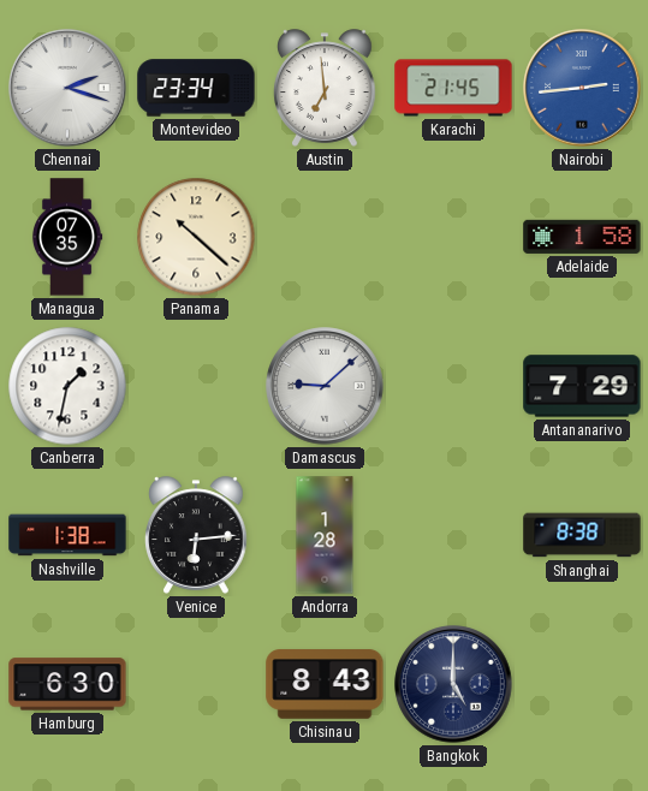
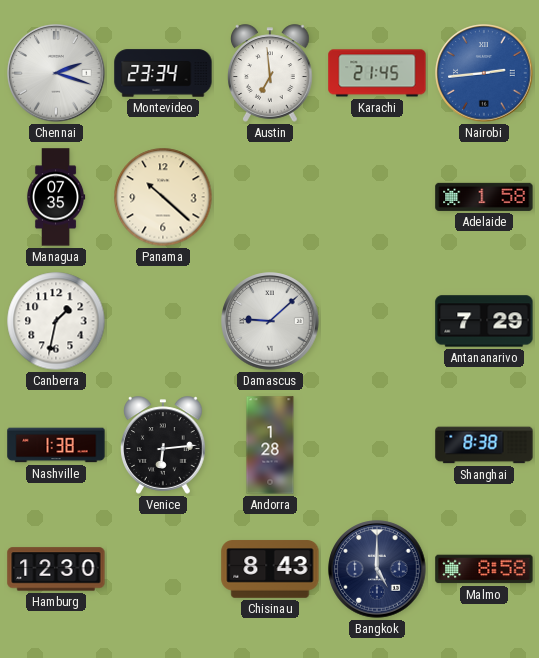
Hamburg: 6:30 -> 12:30 (56, 569)
Malmo: none -> 8:58 (484, 569)
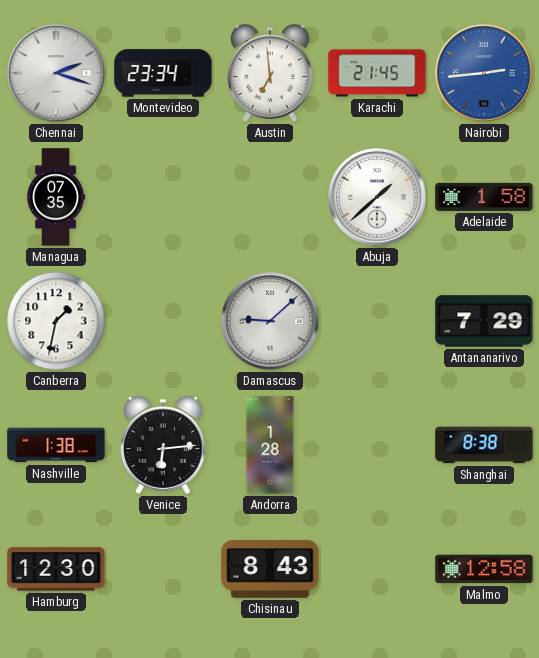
Panama: 10:22 -> none (163, 197)
Abuja: none -> 1:38 (377, 197)
Bangkok: 5:00 -> none (377, 569)
Malmo: 8:58 -> 12:58 (484, 569)
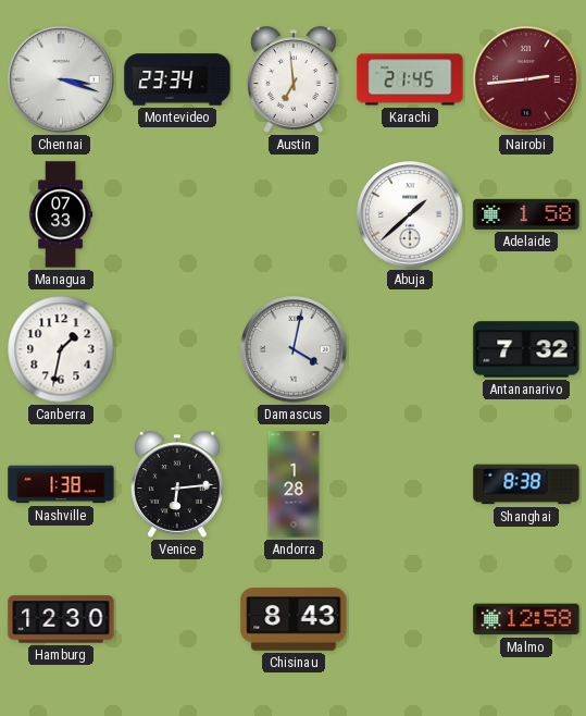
Chennai: 2:18 -> 3:18 (61, 79)
Nairobi dial: blue -> burgundy (526, 79)
Managua: 07:35 -> 07:33 (61, 214)
Damascus: 9:08 -> 4:02 (294, 349)
Antananarivo: 7:29 -> 7:32 (526, 349)
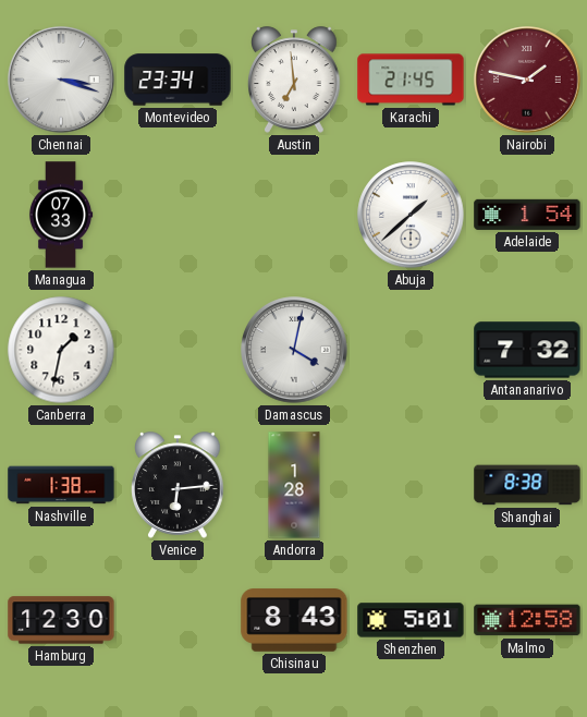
Nairobi: 2:44 -> 1:47 (527, 80)
Adelaide: 1:58 -> 1:54 (527, 215)
Shenzhen: none -> 5:01 (411, 620)
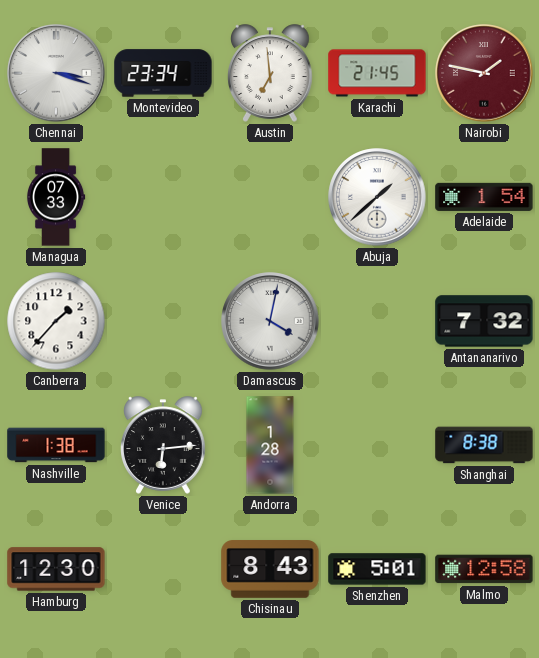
Canberra: 1:32 -> 1:37 (56, 321)
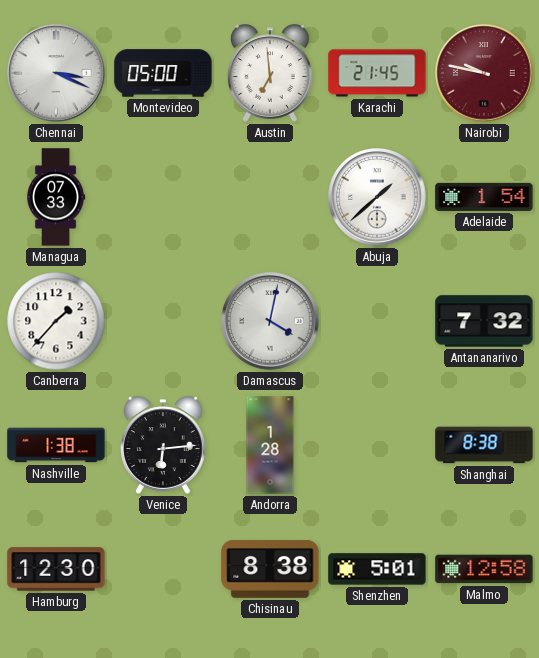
Chennai: 3:18 -> 3:19 (56, 73)
Montevideo: 23:34 -> 05:00 (163, 73)
Nairobi: 1:47 -> 9:47 (484, 73)
Chisinau: 8:43 -> 8:38 (270, 569)
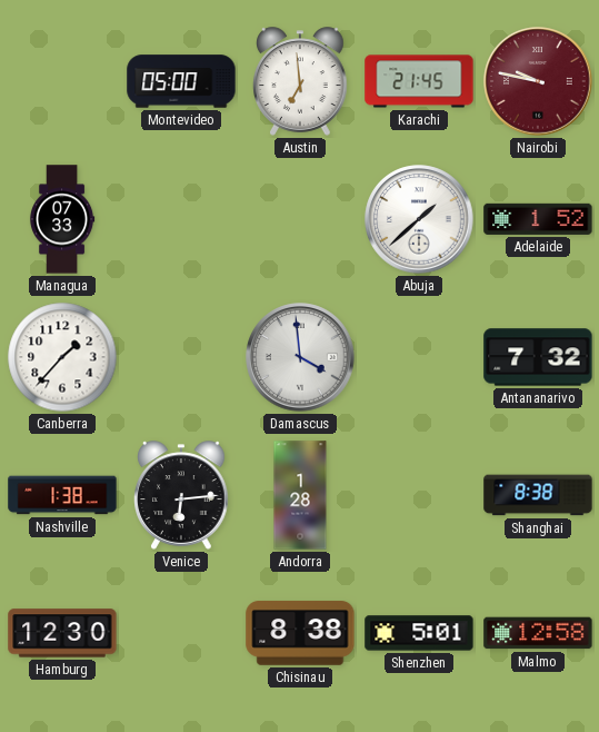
Chennai: 3:19 -> none (56, 73)
Adelaide: 1:54 -> 1:52 (538, 219)
Damascus: 4:02 -> 3:59 (300, 357)
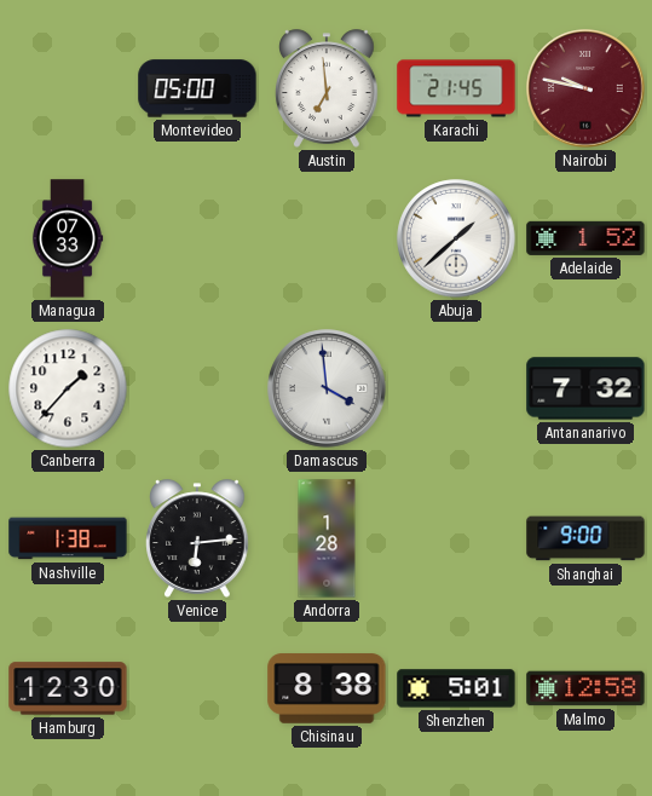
Shanghai: 8:38 -> 9:00 (585, 538)
